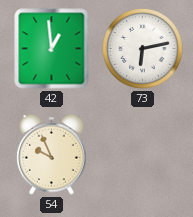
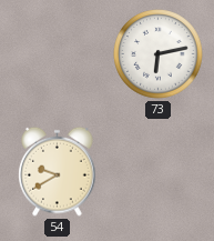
42: 12:59 -> none (52, 49)
54: 9:56 -> 9:40 (58, 171)
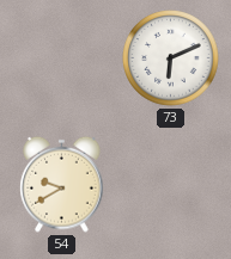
73: 6:13 -> 6:11 (171, 58)
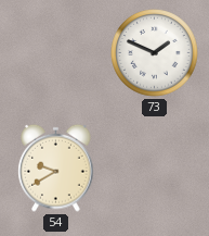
73: 6:11 -> 1:49 (155, 53)
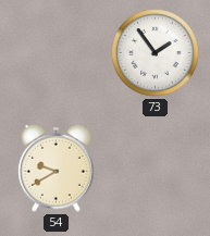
73: 1:49 -> 1:54 (156, 53)
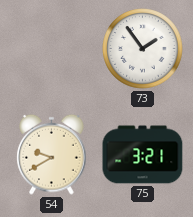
75: none -> 3:21 (143, 155)
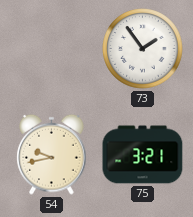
54: 9:40 -> 9:43 (52, 154)
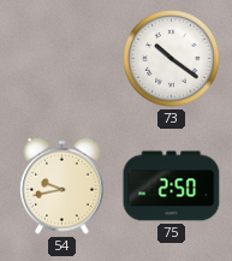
73: 1:54 -> 10:21 (172, 59)
75: 3:21 -> 2:50 (172, 186)
